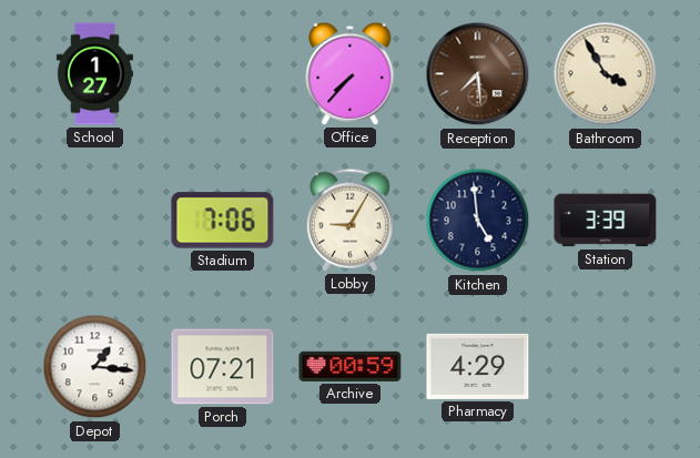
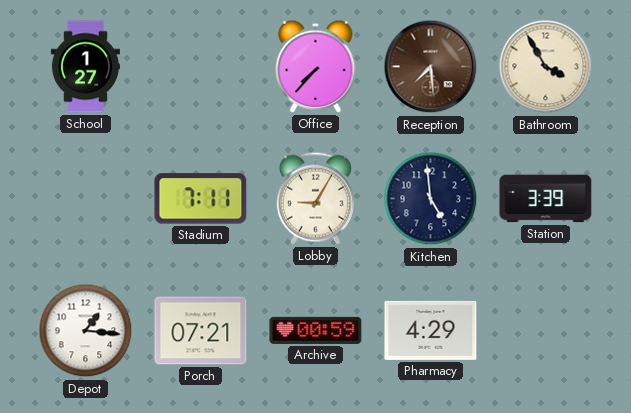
Stadium: 7:06 -> 7:11 (201, 199)
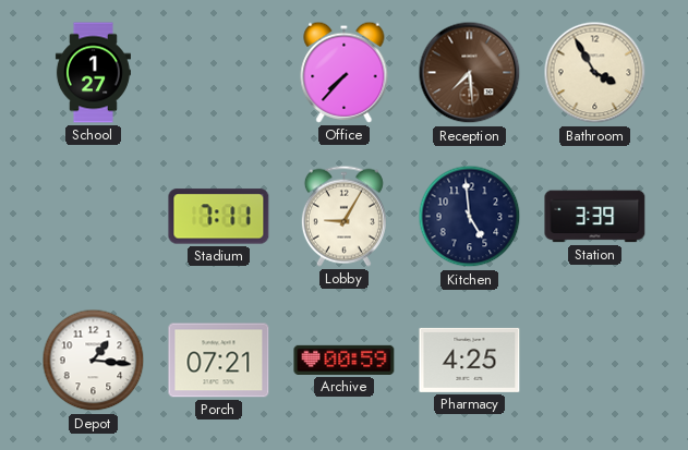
Pharmacy: 4:29 -> 4:25 (470, 360)
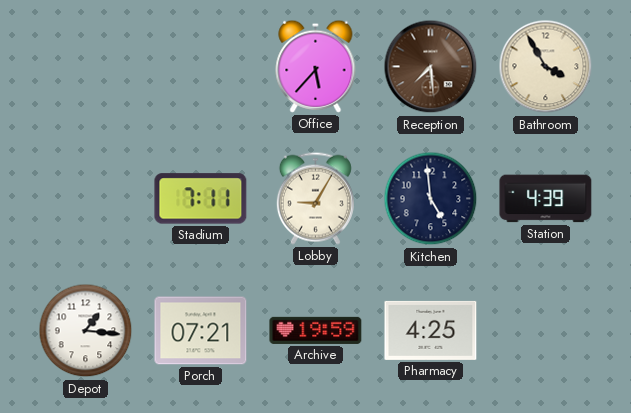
School: 1:27 -> none (93, 73)
Office: 7:37 -> 5:37 (316, 66)
Station: 3:39 -> 4:39 (546, 199)
Archive: 00:59 -> 19:59 (316, 330)
